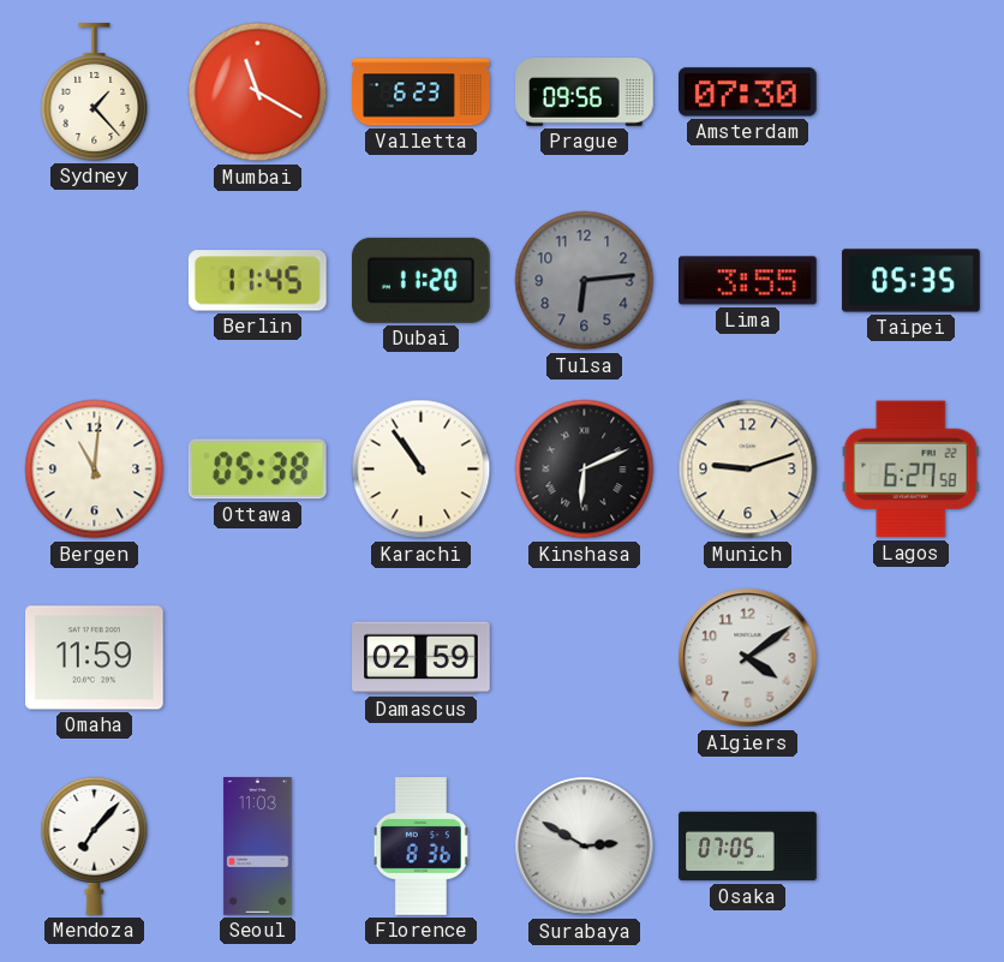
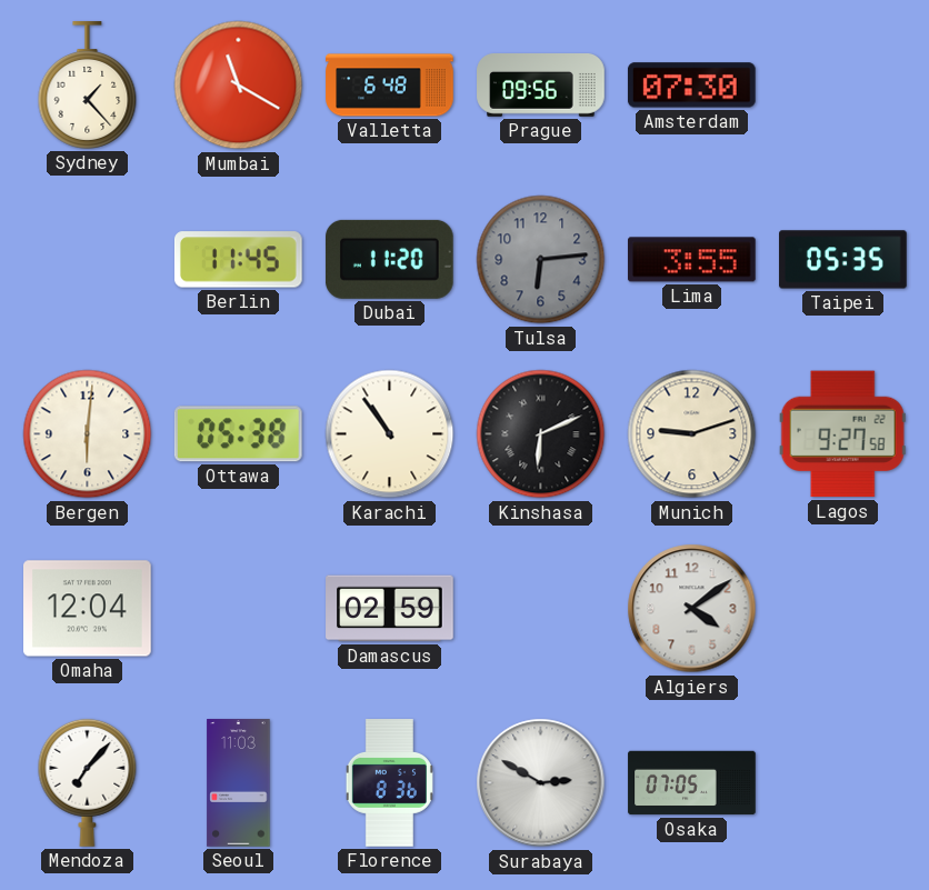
Valletta: 6:23 -> 6:48 (390, 86)
Bergen: 11:01 -> 6:01 (88, 434)
Lagos: 6:27 -> 9:27 (842, 434)
Omaha: 11:59 -> 12:04 (88, 609)
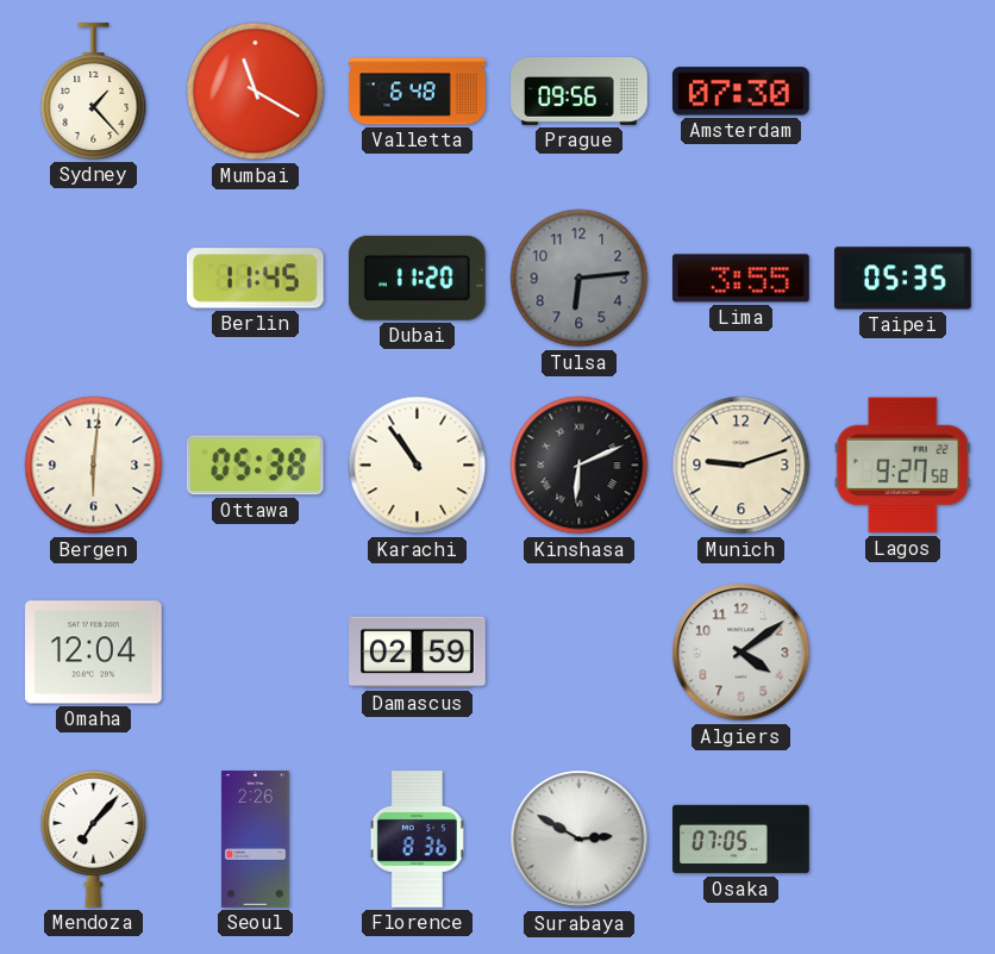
Seoul: 11:03 -> 2:26 (256, 840)
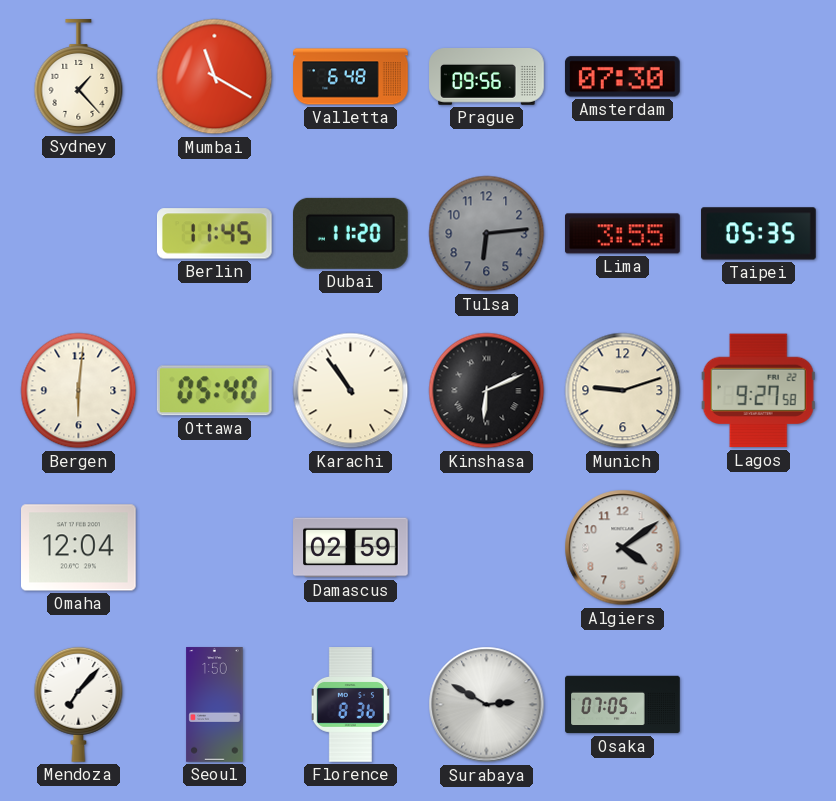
Ottawa: 05:38 -> 05:40 (214, 391)
Seoul: 2:26 -> 1:50 (215, 705)
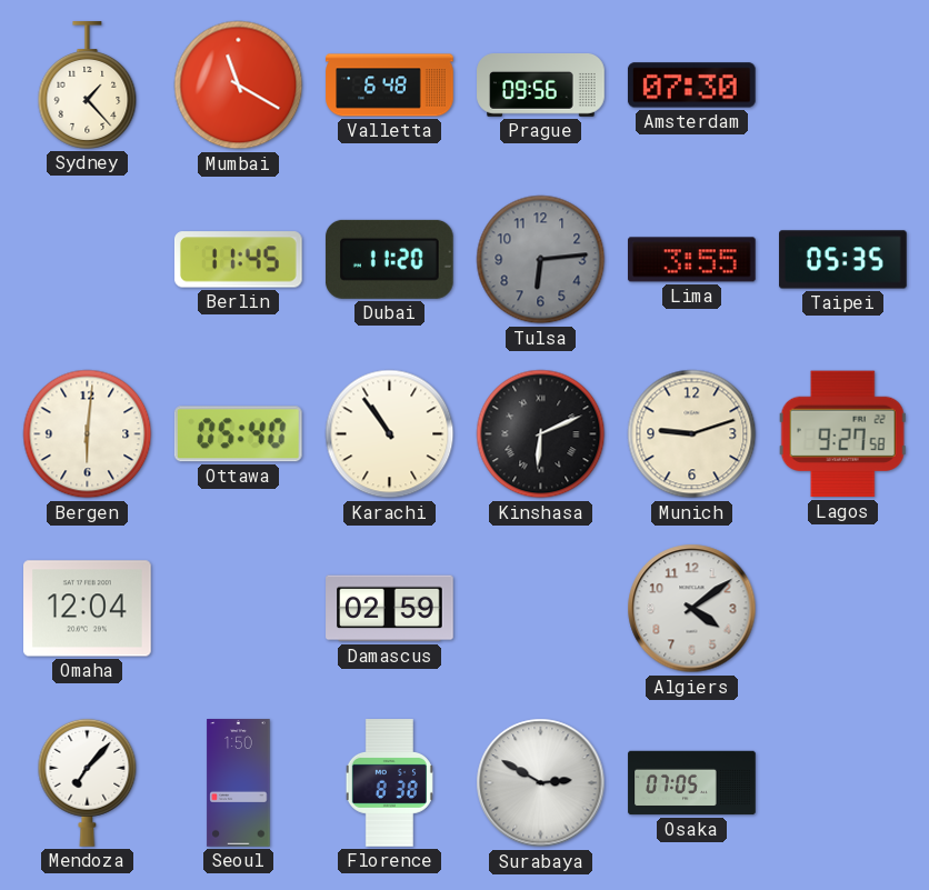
Florence: 8:36 -> 8:38 (389, 783)
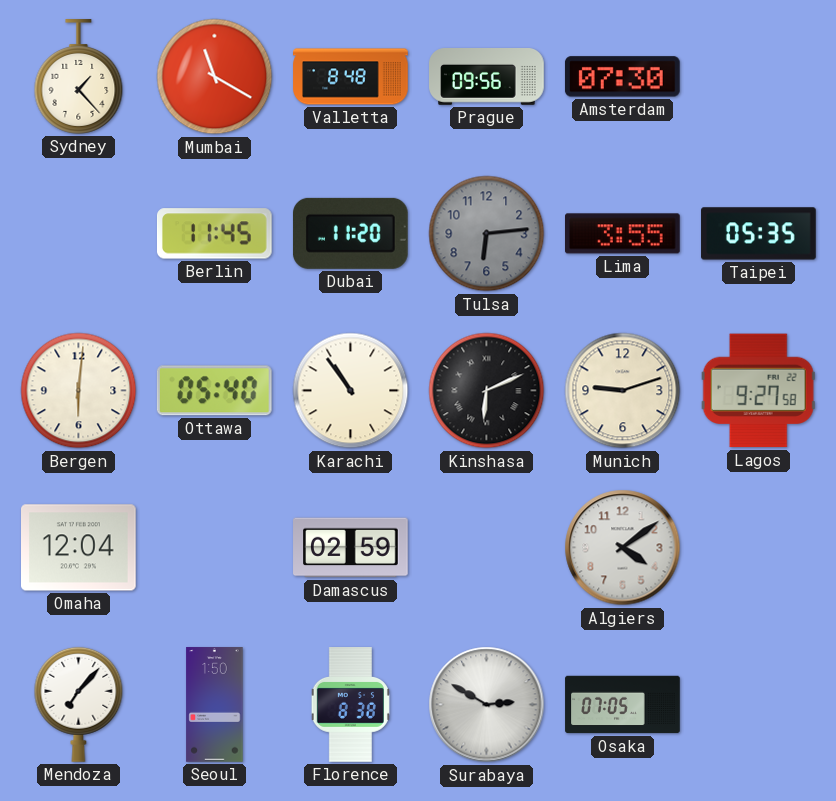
Valletta: 6:48 -> 8:48 (351, 77)
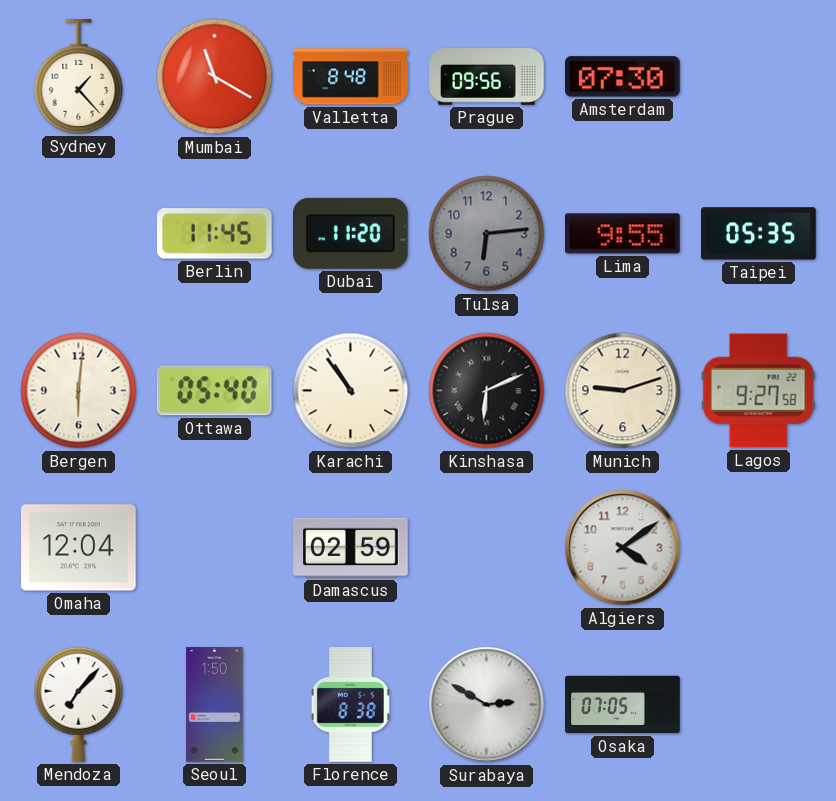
Lima: 3:55 -> 9:55 (623, 234)
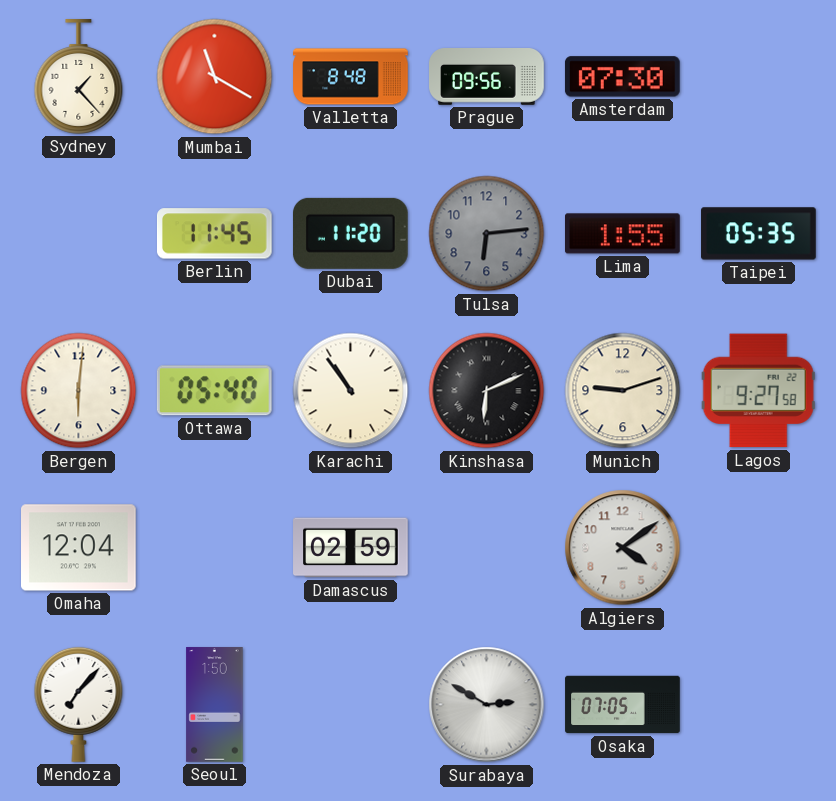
Lima: 9:55 -> 1:55 (623, 234)
Florence: 8:38 -> none (350, 705)
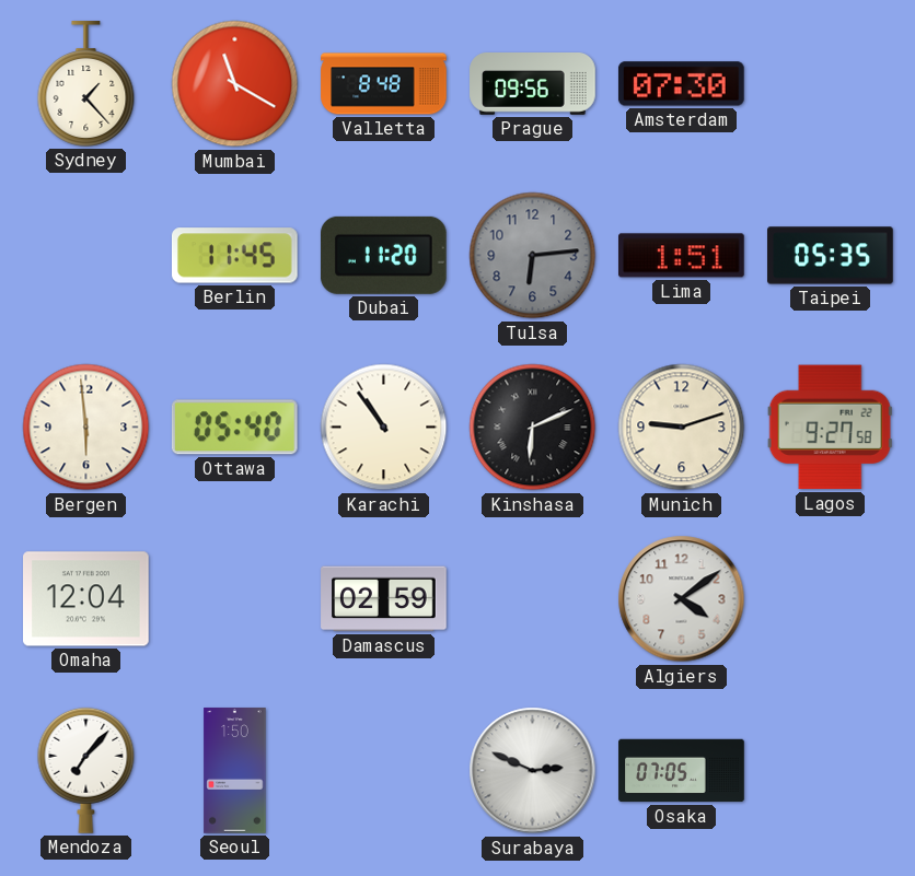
Lima: 1:55 -> 1:51 (682, 256)
Bergen: 6:01 -> 5:59 (86, 428)
Surabaya: 2:50 -> 2:49 (533, 771)
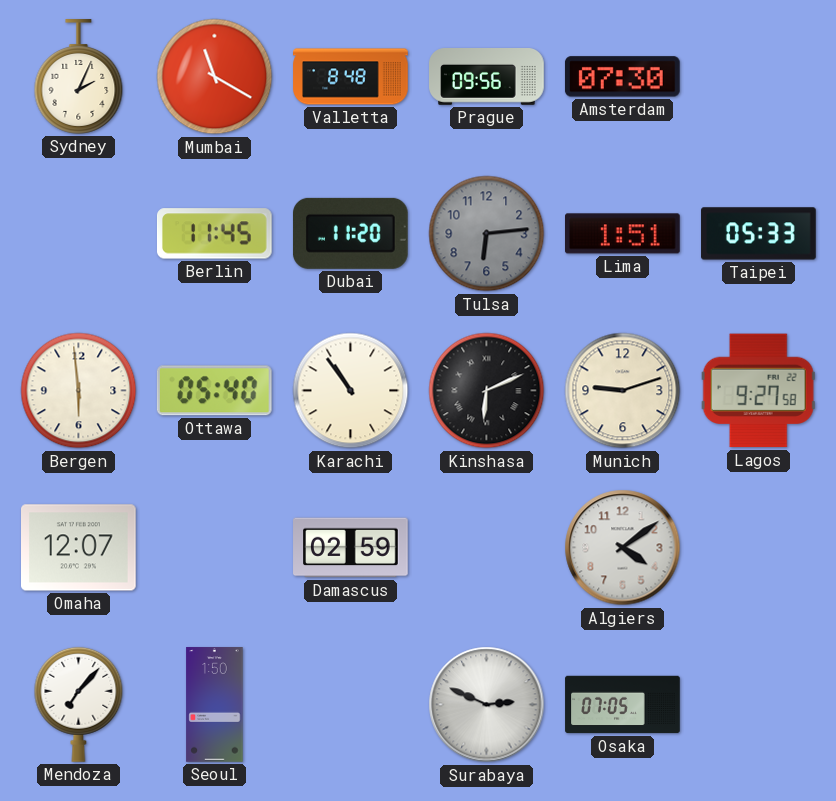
Sydney: 1:23 -> 2:04 (79, 77)
Taipei: 05:35 -> 05:33 (759, 234)
Omaha: 12:04 -> 12:07 (79, 548)
